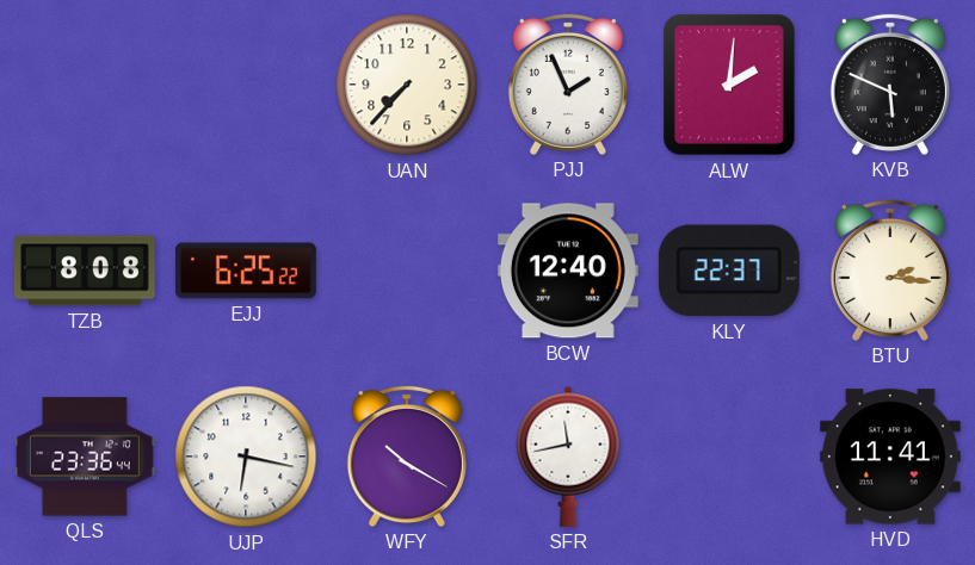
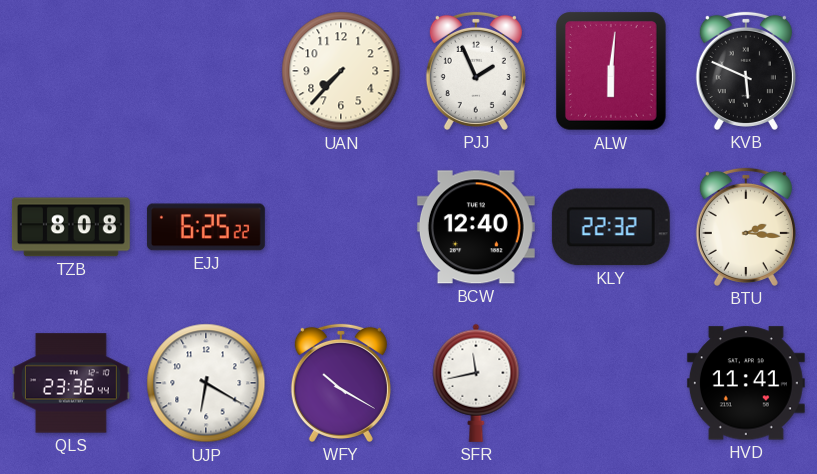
ALW: 2:01 -> 6:01 (612, 72)
KLY: 22:37 -> 22:32 (611, 227)
UJP: 6:17 -> 6:20 (206, 383)
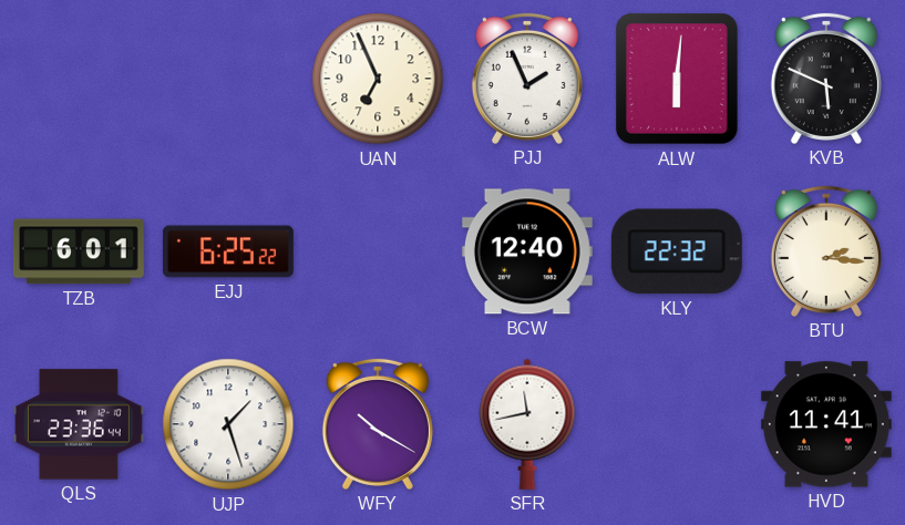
UAN: 7:37 -> 6:56 (378, 79)
TZB: 8:08 -> 6:01 (79, 251)
UJP: 6:20 -> 1:27 (228, 424)
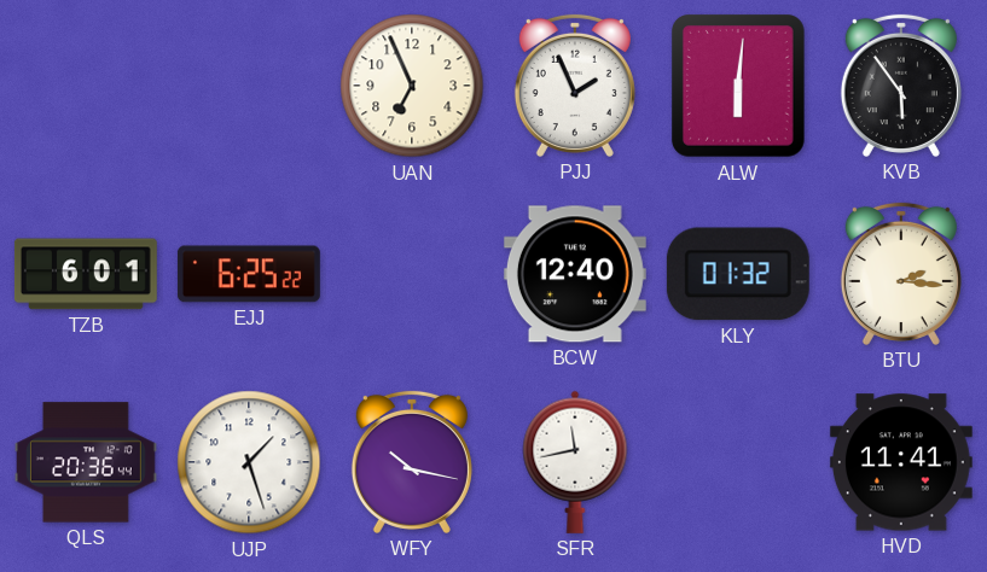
KVB: 5:49 -> 5:54 (901, 86)
KLY: 22:32 -> 01:32 (738, 274)
QLS: 23:36 -> 20:36 (86, 462)
WFY: 10:20 -> 10:17 (412, 462)
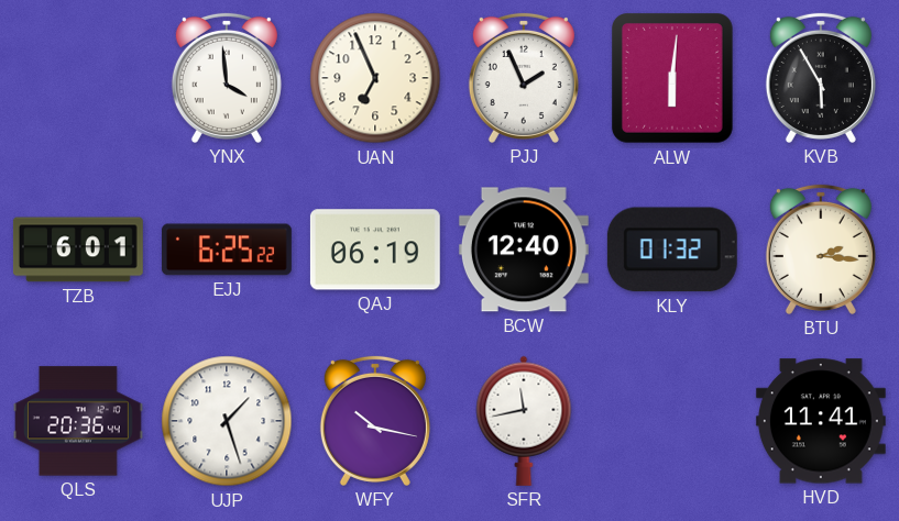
YNX: none -> 3:59 (227, 78)
KVB: 5:54 -> 5:55 (821, 78)
QAJ: none -> 06:19 (375, 250)
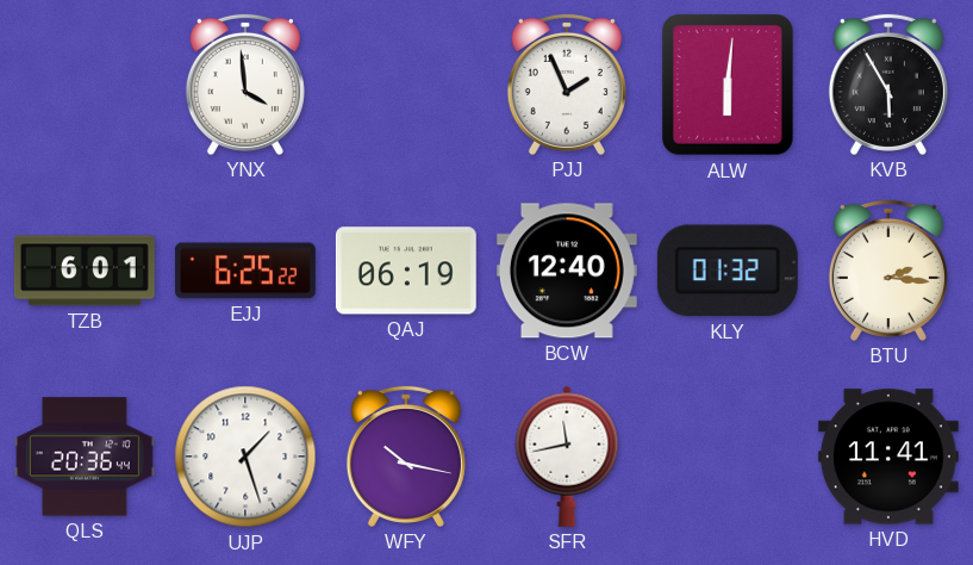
UAN: 6:56 -> none (375, 78)
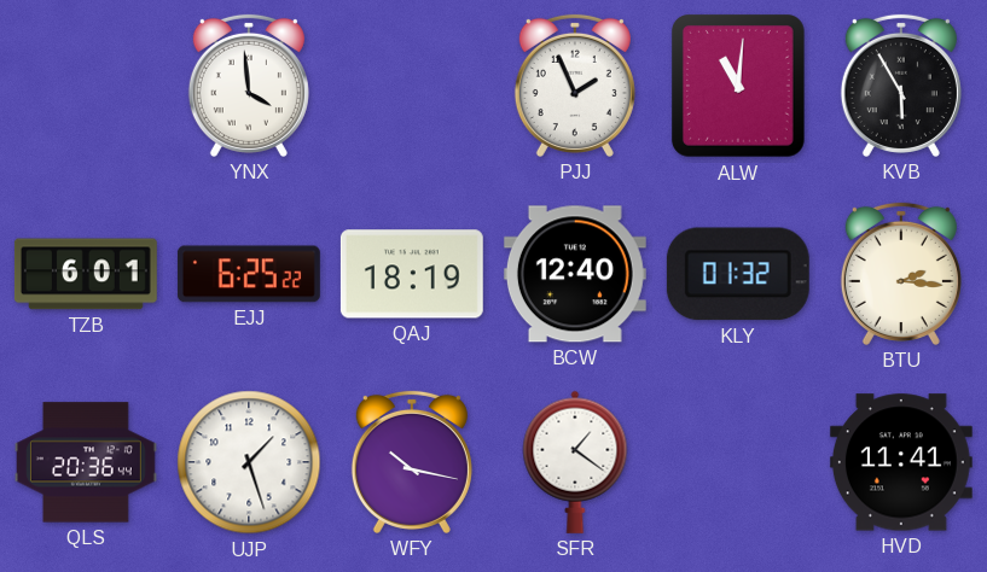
ALW: 6:01 -> 11:01 (739, 87)
QAJ: 06:19 -> 18:19 (412, 274)
SFR: 11:43 -> 1:21 (575, 462)
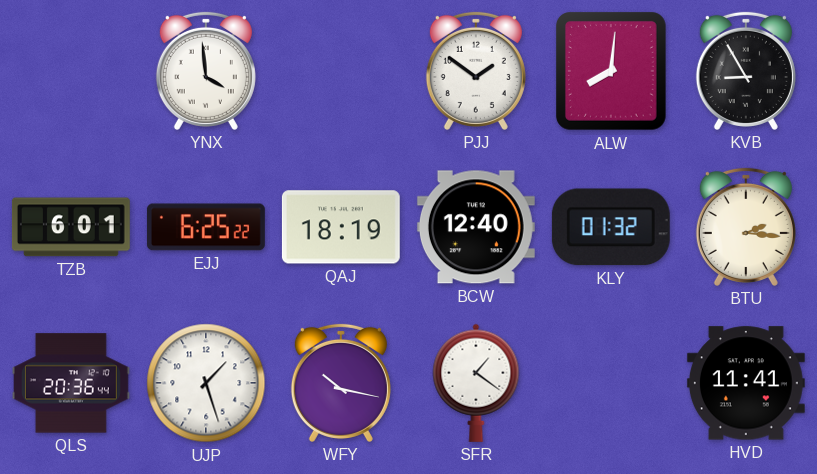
PJJ: 1:56 -> 1:51 (476, 71)
ALW: 11:01 -> 8:01 (612, 72)
KVB: 5:55 -> 8:55 (746, 71)
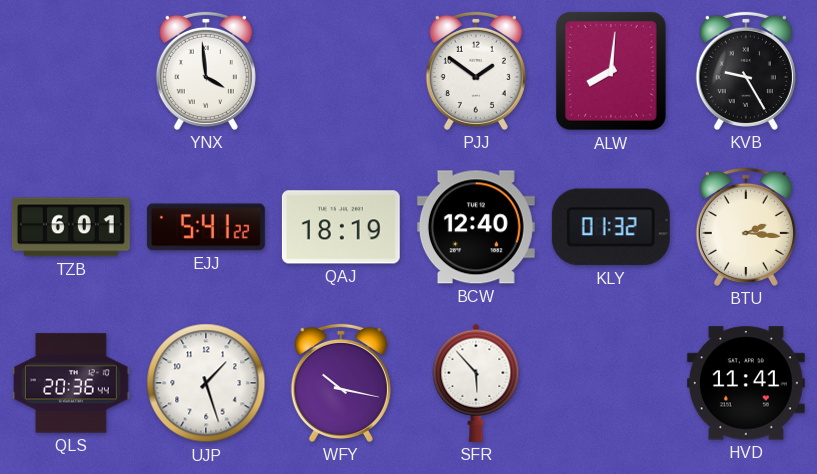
KVB: 8:55 -> 9:25 (746, 71)
EJJ: 6:25 -> 5:41 (206, 227)
SFR: 1:21 -> 5:53 (476, 383)
